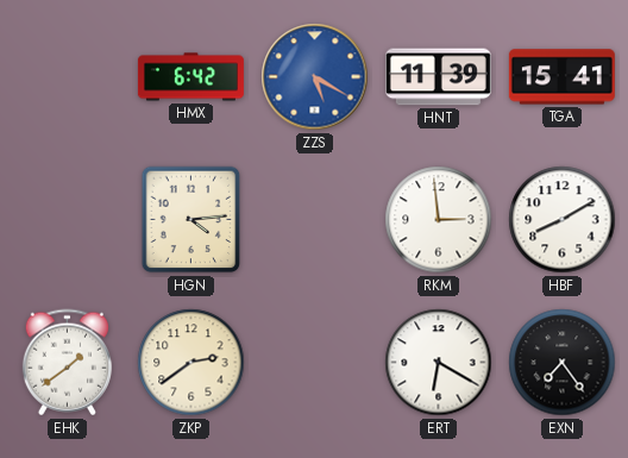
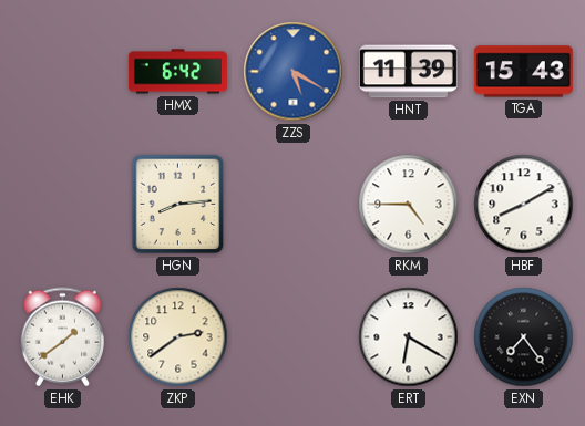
TGA: 15:41 -> 15:43 (523, 72)
HGN: 4:14 -> 8:14 (178, 205)
RKM: 2:59 -> 4:45 (409, 205)
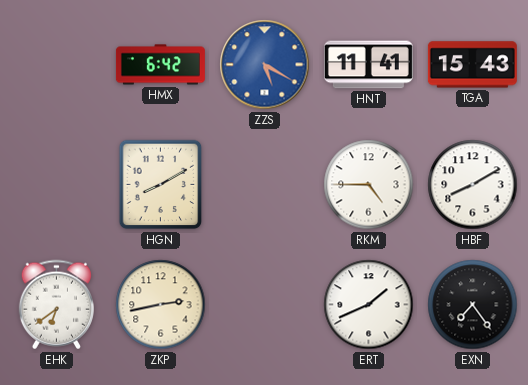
HNT: 11:39 -> 11:41 (368, 65)
HGN: 8:14 -> 8:10 (161, 185)
EHK: 1:39 -> 6:39 (56, 305)
ZKP: 2:39 -> 2:43 (161, 305)
ERT: 6:20 -> 1:41 (369, 305)
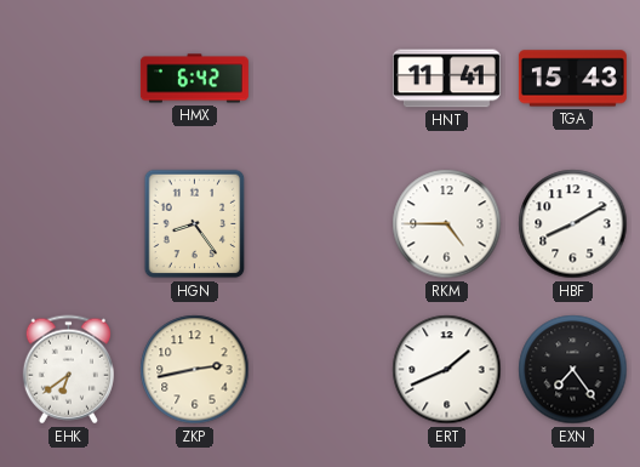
ZZS: 5:20 -> none (265, 65)
HGN: 8:10 -> 8:24 (195, 224)
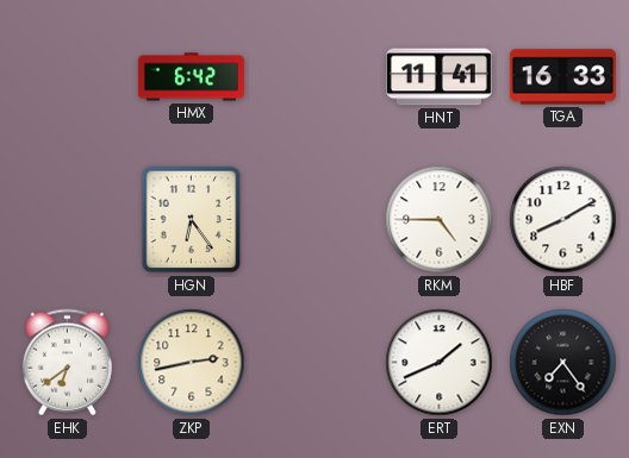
TGA: 15:43 -> 16:33 (562, 77)
HGN: 8:24 -> 6:24 (192, 220)
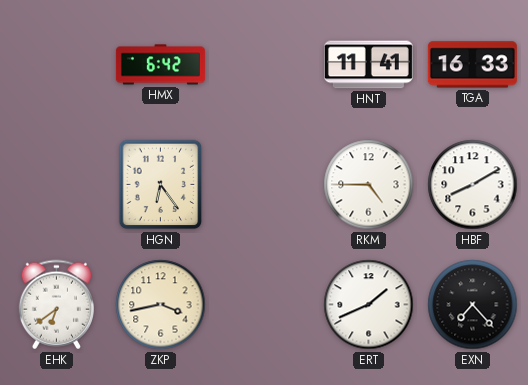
ZKP: 2:43 -> 3:43 (161, 305)
EXN: 7:24 -> 7:23 (473, 305)
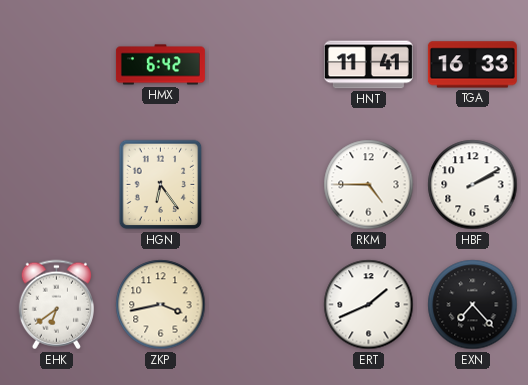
HBF: 8:10 -> 2:10 (473, 185)
